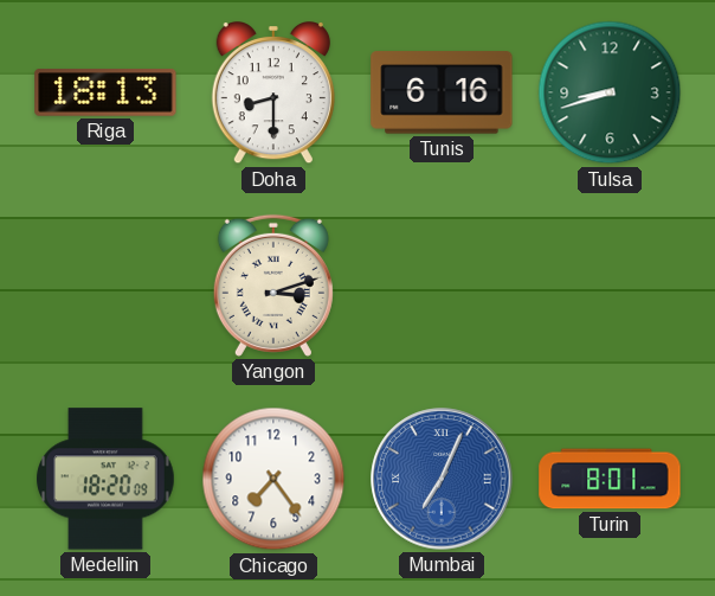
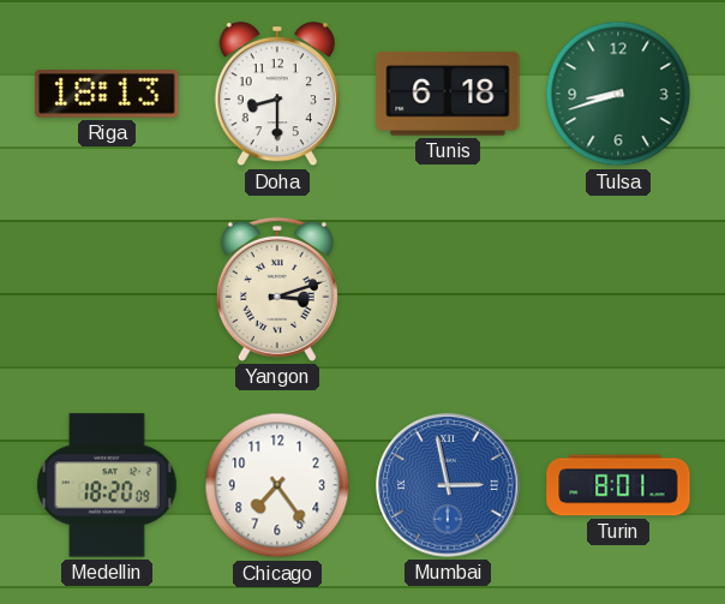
Tunis: 6:16 -> 6:18 (448, 94)
Mumbai: 7:04 -> 2:58 (448, 485)
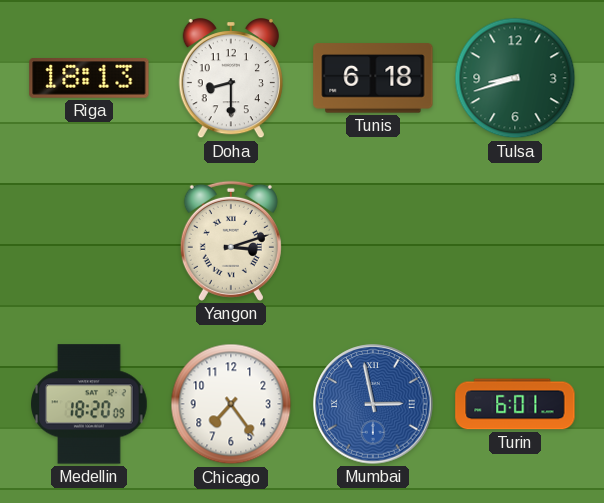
Turin: 8:01 -> 6:01 (515, 404)
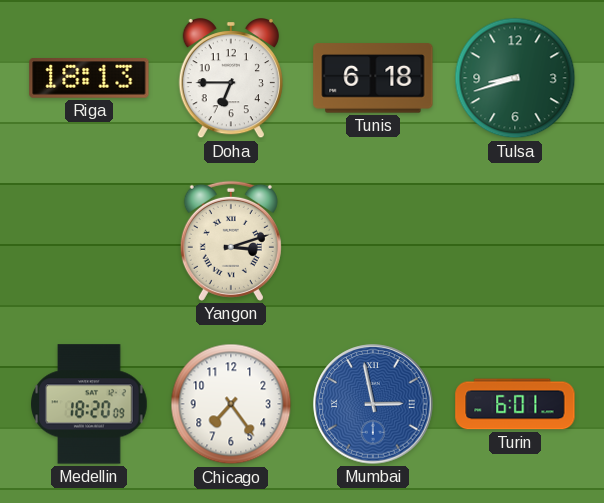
Doha: 8:30 -> 6:45 (231, 78)
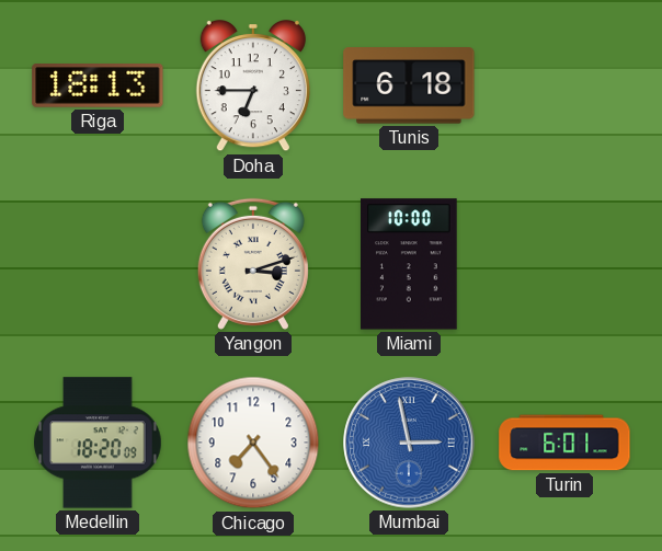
Tulsa: 8:42 -> none (515, 78)
Miami: none -> 10:00 (410, 264)
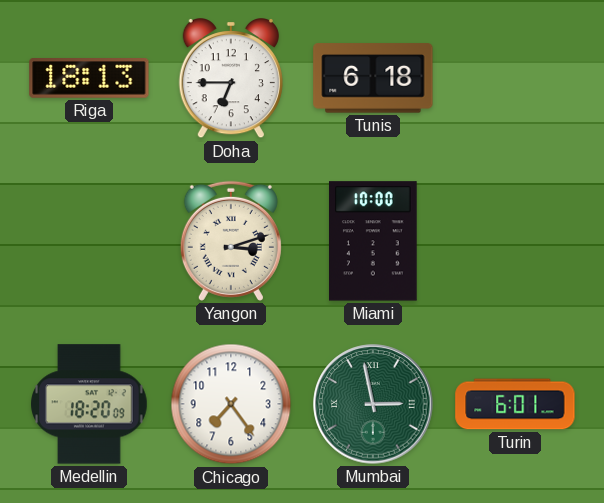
Mumbai dial: blue -> green (373, 404)
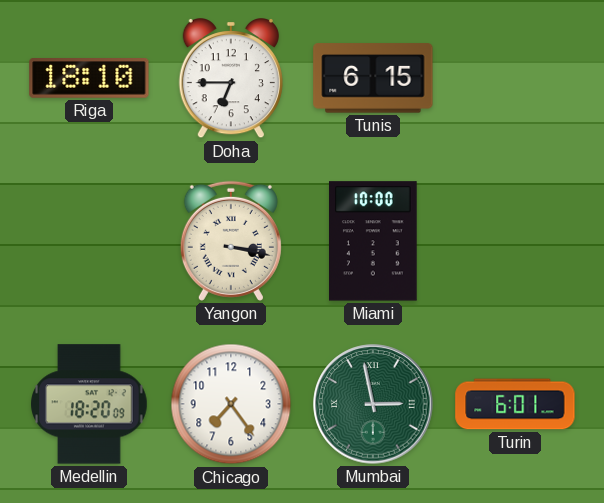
Riga: 18:13 -> 18:10 (89, 79)
Tunis: 6:18 -> 6:15 (373, 78)
Yangon: 3:12 -> 3:17 (231, 241)
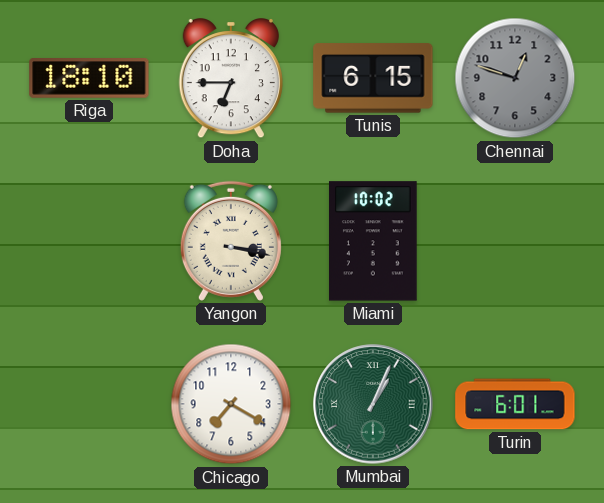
Chennai: none -> 12:48 (515, 78)
Miami: 10:00 -> 10:02 (374, 241)
Medellin: 18:20 -> none (89, 404)
Chicago: 7:24 -> 7:20 (231, 404)
Mumbai: 2:58 -> 1:04 (373, 404)
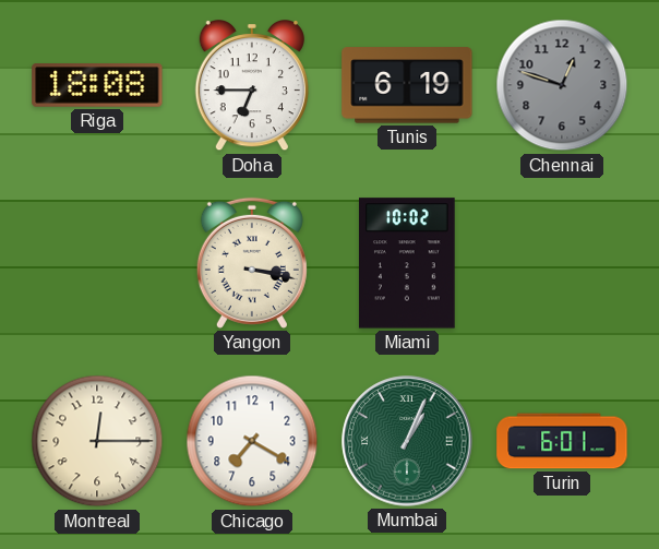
Riga: 18:10 -> 18:08 (97, 86)
Tunis: 6:15 -> 6:19 (407, 85)
Montreal: none -> 12:15 (97, 441)
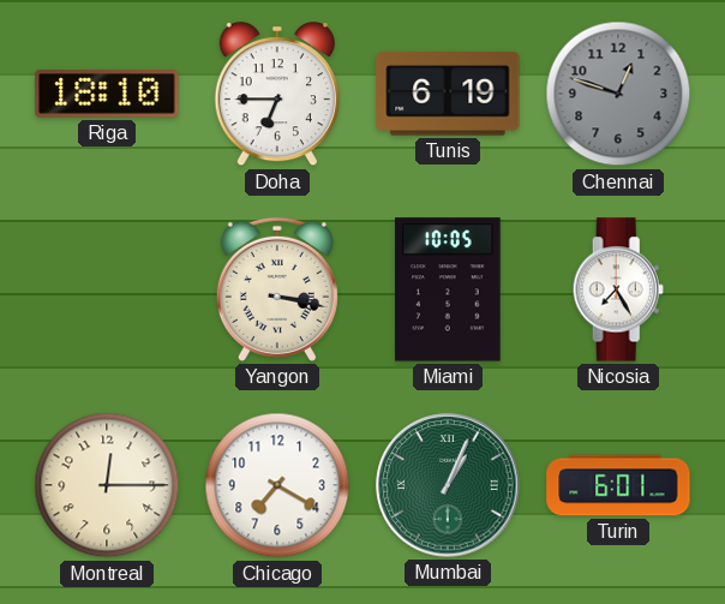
Riga: 18:08 -> 18:10 (107, 95)
Miami: 10:02 -> 10:05 (449, 289)
Nicosia: none -> 7:25 (618, 289)
